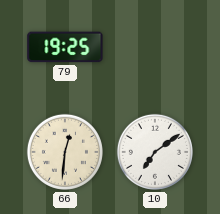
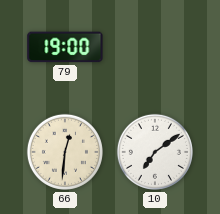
79: 19:25 -> 19:00 (65, 47)
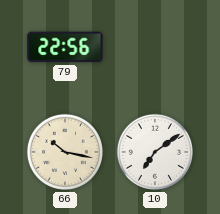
79: 19:00 -> 22:56 (65, 47)
66: 12:31 -> 10:17 (65, 152)
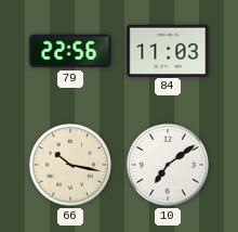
84: none -> 11:03 (168, 50)
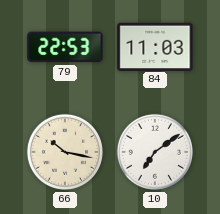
79: 22:56 -> 22:53 (65, 47)
